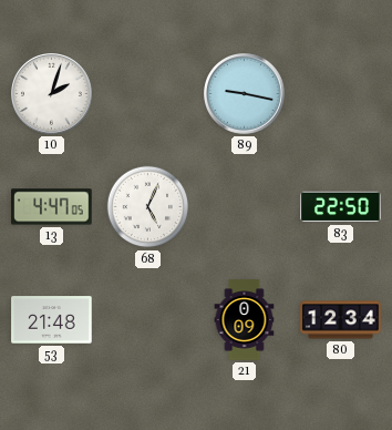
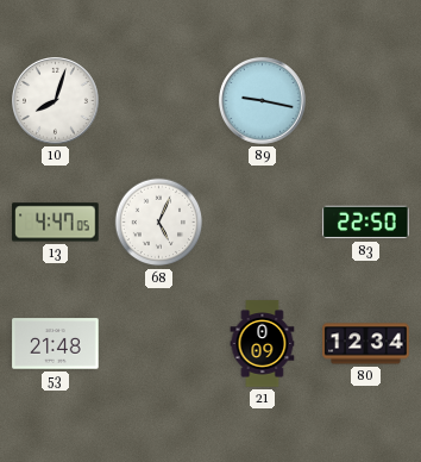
10: 2:03 -> 8:03 (56, 101)
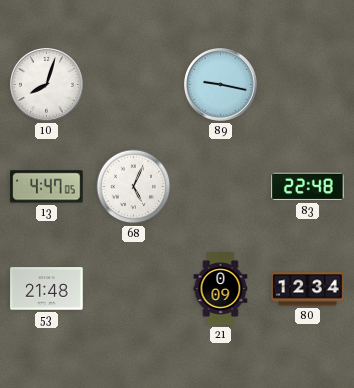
83: 22:50 -> 22:48 (308, 187)
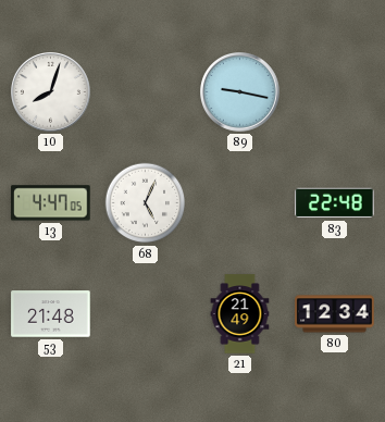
21: 0:09 -> 21:49 (240, 314)
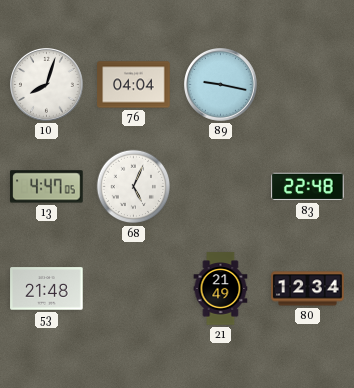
76: none -> 04:04 (134, 85)
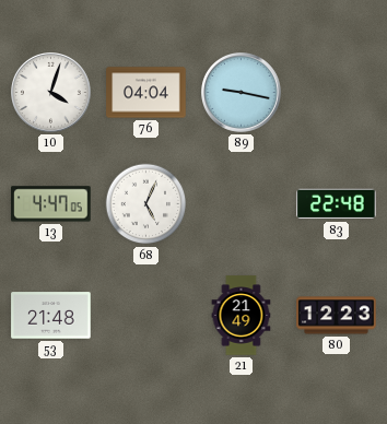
10: 8:03 -> 4:03 (51, 93)
80: 12:34 -> 12:23 (337, 316)
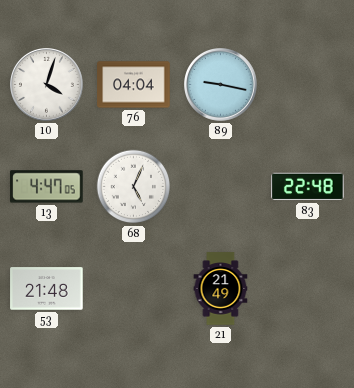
80: 12:23 -> none (337, 316)
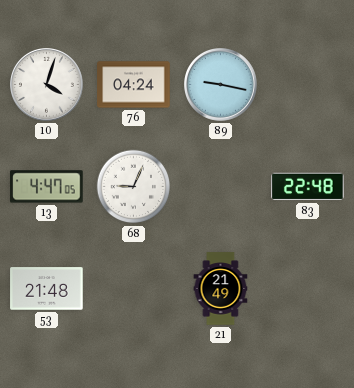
76: 04:04 -> 04:24 (134, 85)
68: 5:04 -> 9:04 (134, 187)
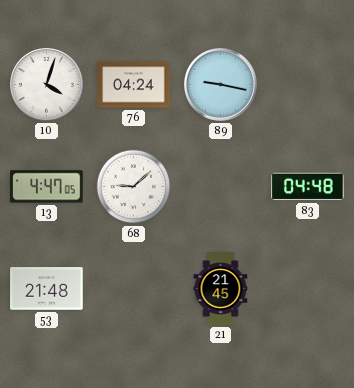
68: 9:04 -> 9:08 (134, 187)
83: 22:48 -> 04:48 (308, 187)
21: 21:49 -> 21:45 (221, 289)
